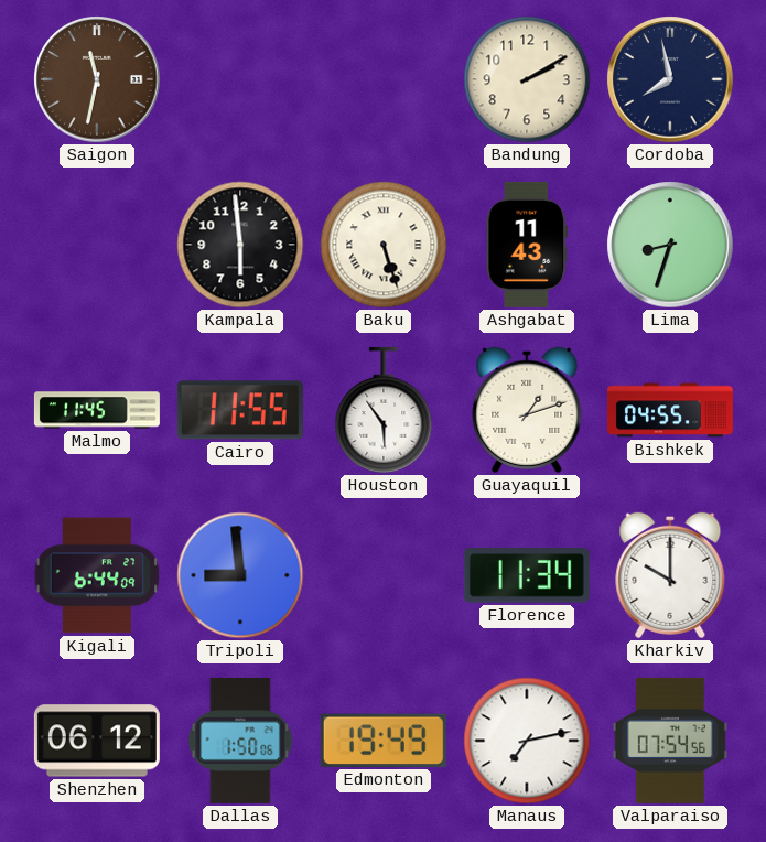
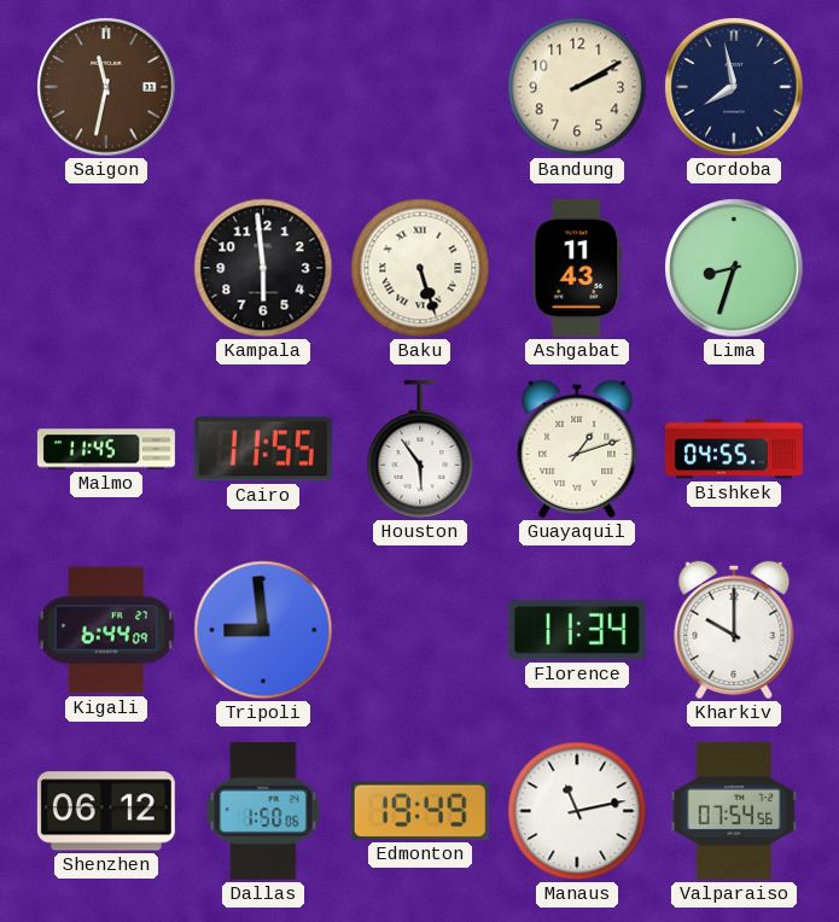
Manaus: 7:13 -> 11:13 (577, 811)
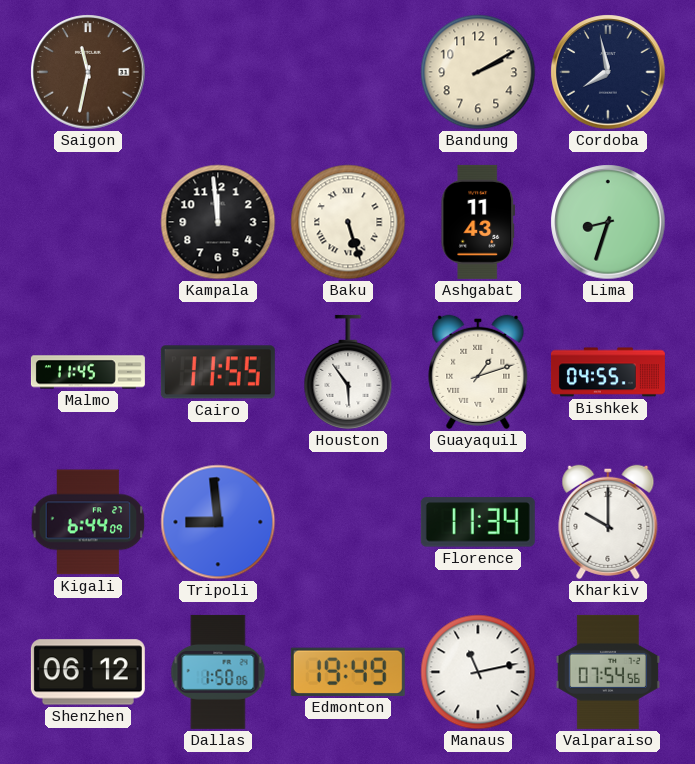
Kampala: 5:59 -> 11:59 (218, 222)
